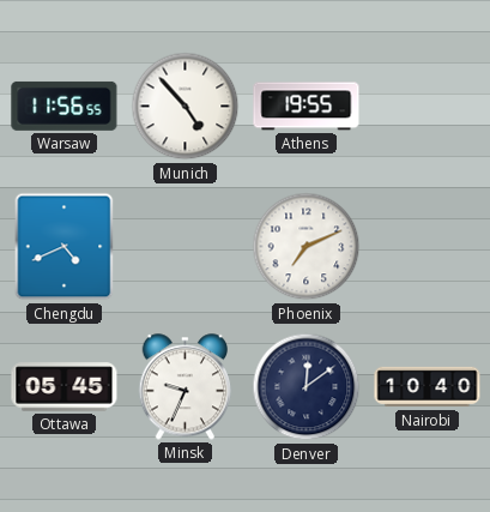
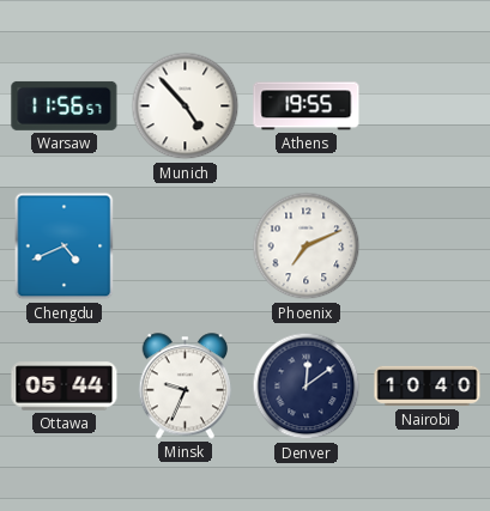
Warsaw: 11:56:55 -> 11:56:57 (65, 105)
Ottawa: 05:45 -> 05:44 (65, 387)
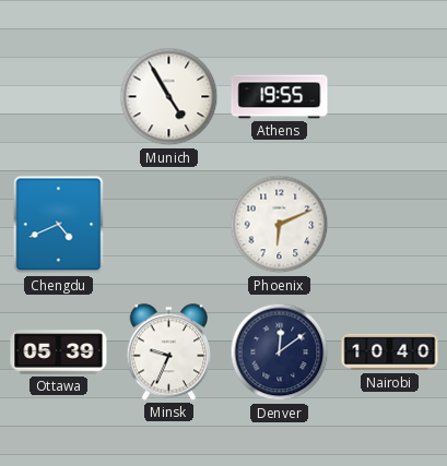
Warsaw: 11:56 -> none (65, 105)
Munich: 4:53 -> 4:55 (169, 97)
Phoenix: 7:11 -> 6:11 (280, 225)
Ottawa: 05:44 -> 05:39 (59, 353)
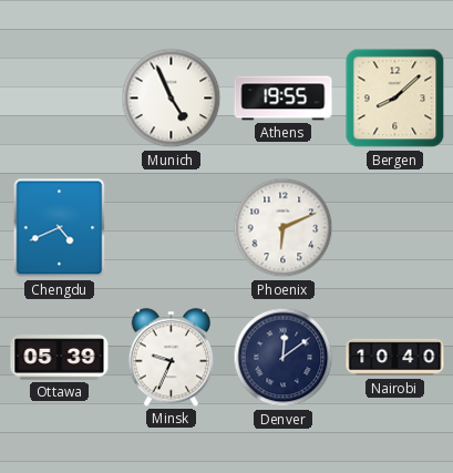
Munich: 4:55 -> 4:56 (172, 99)
Bergen: none -> 8:08 (395, 99)
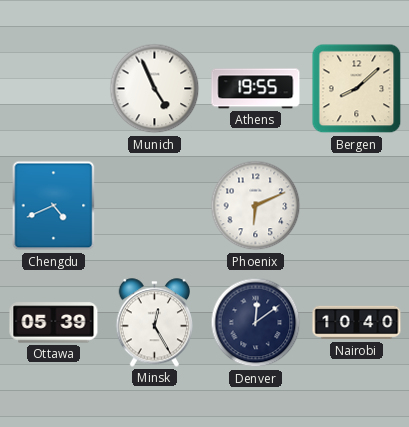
Minsk: 9:34 -> 12:25 (155, 323)
